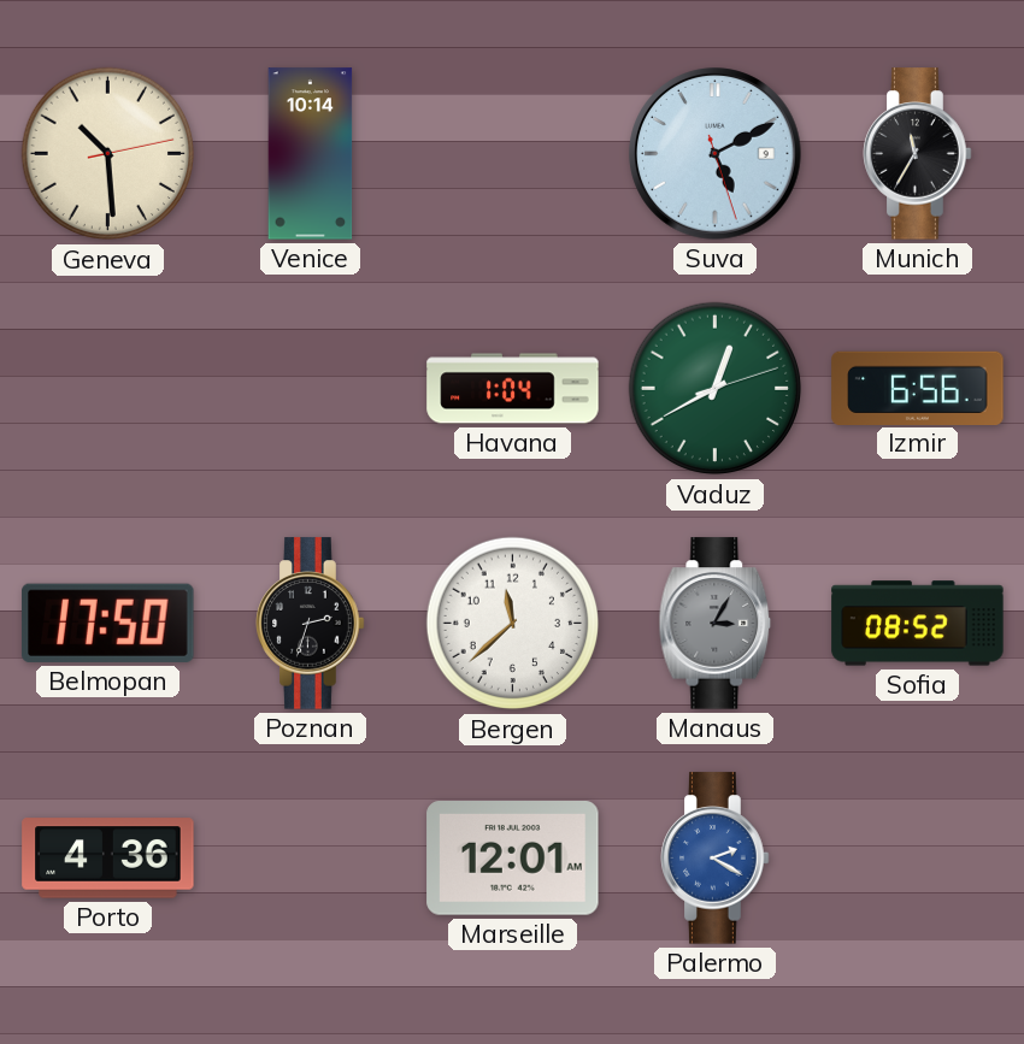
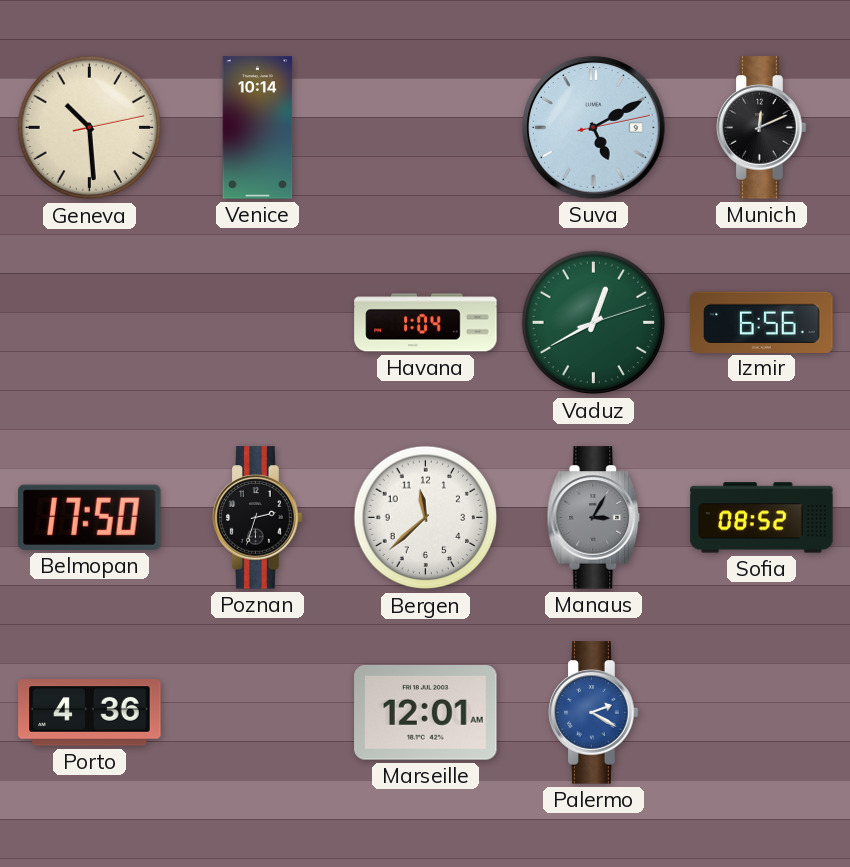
Suva: 5:10:27 -> 5:10:13 (594, 128)
Munich: 11:35 -> 12:11 (762, 128)
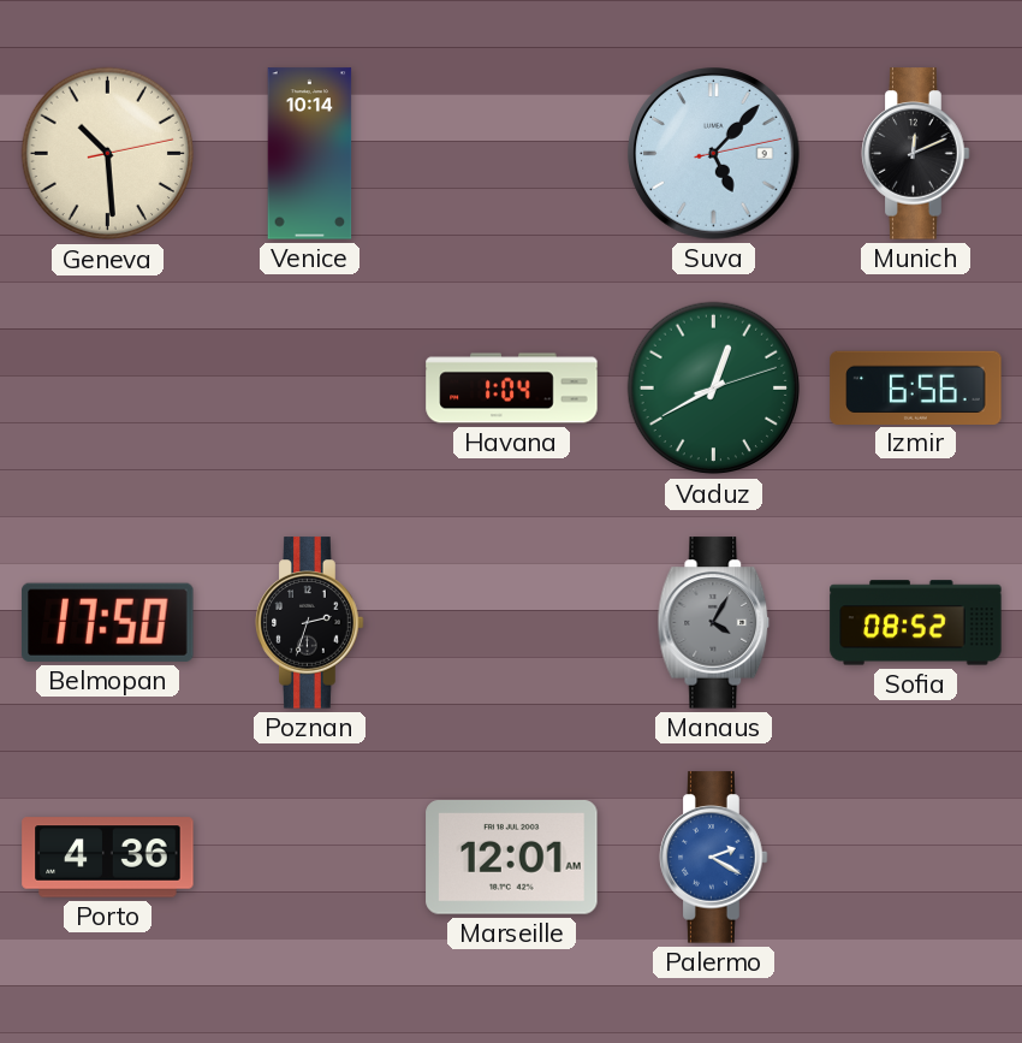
Suva: 5:10 -> 5:07 (714, 154)
Bergen: 11:38 -> none (426, 518)
Manaus: 3:05 -> 4:05 (714, 623)
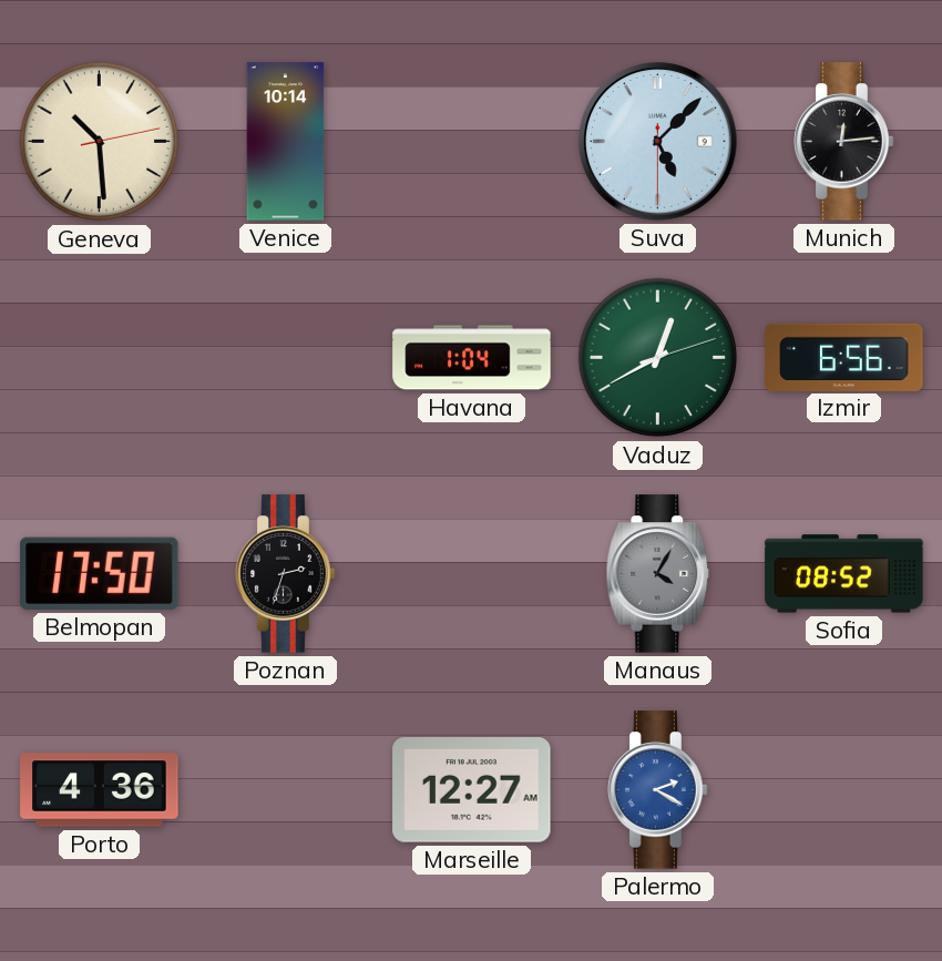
Suva: 5:07:13 -> 5:07:30 (658, 142)
Munich: 12:11 -> 12:14 (844, 142)
Marseille: 12:01 -> 12:27 (472, 790)
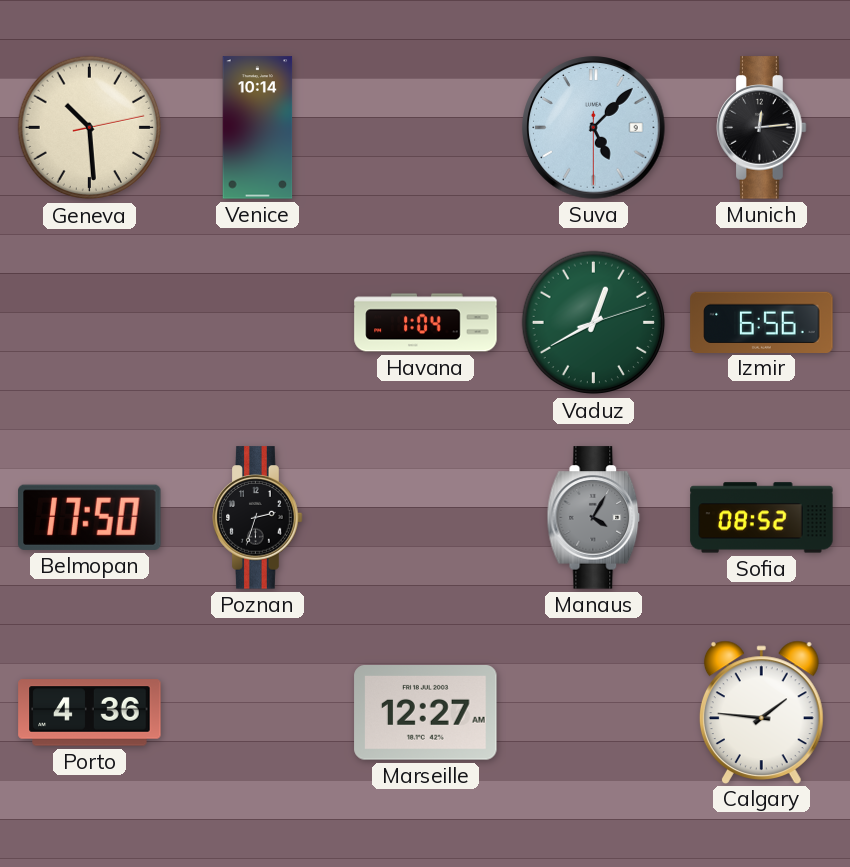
Palermo: 2:20 -> none (658, 790)
Calgary: none -> 1:46 (761, 712)
